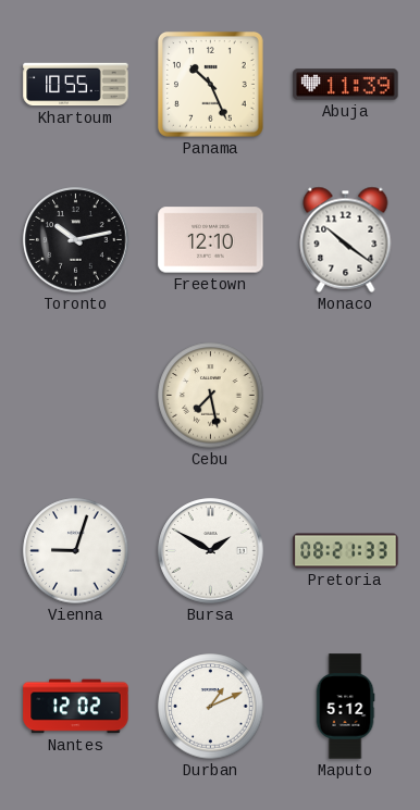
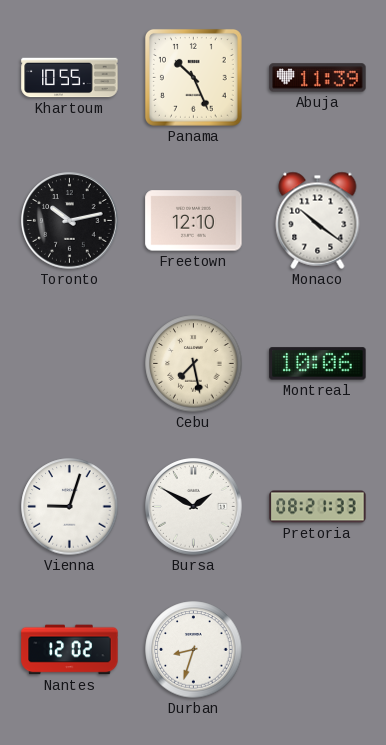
Montreal: none -> 10:06 (318, 364)
Durban: 1:11 -> 8:33 (194, 650)
Maputo: 5:12 -> none (345, 707)
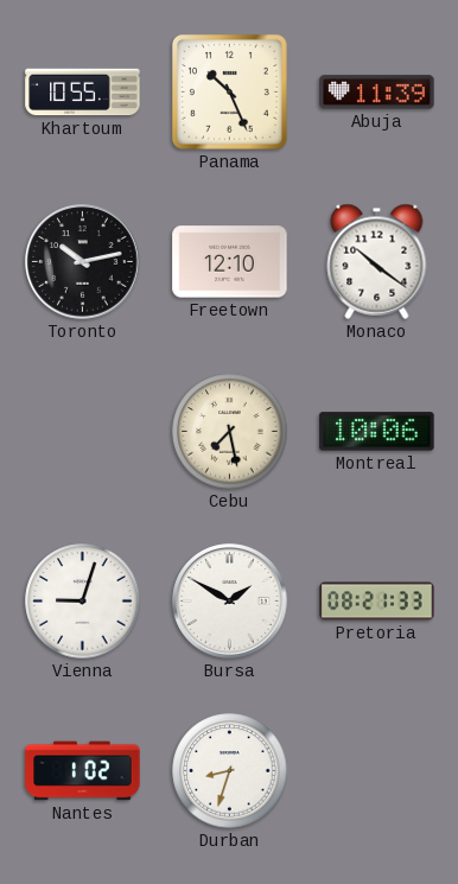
Nantes: 12:02 -> 1:02 (83, 771)
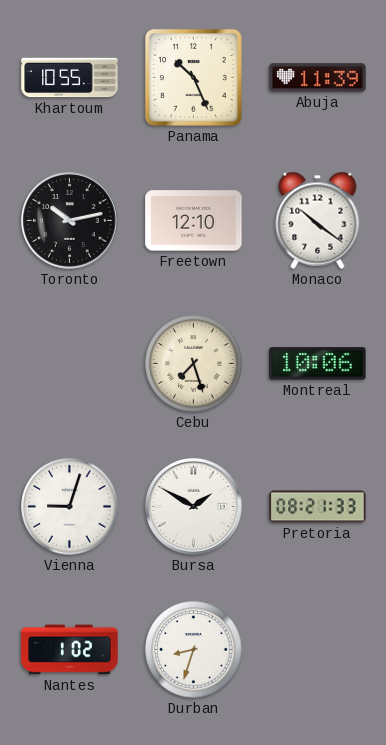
Cebu: 7:28 -> 7:27 (194, 364)
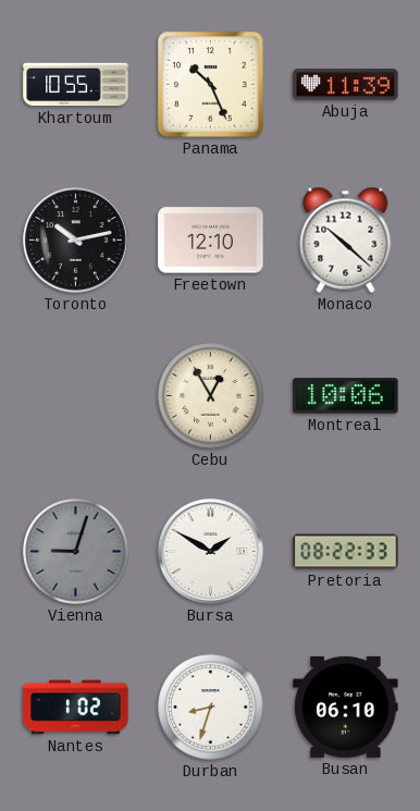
Monaco: 10:21 -> 10:22 (346, 239)
Cebu: 7:27 -> 12:55 (211, 396)
Vienna dial: white -> grey (76, 552)
Pretoria: 08:21 -> 08:22 (346, 552)
Busan: none -> 06:10 (346, 706)
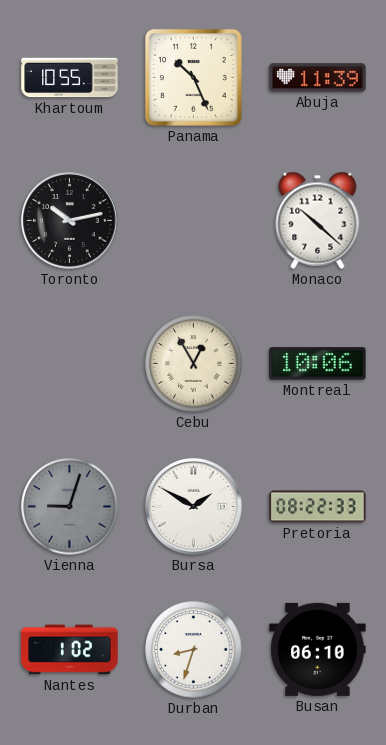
Freetown: 12:10 -> none (211, 241)
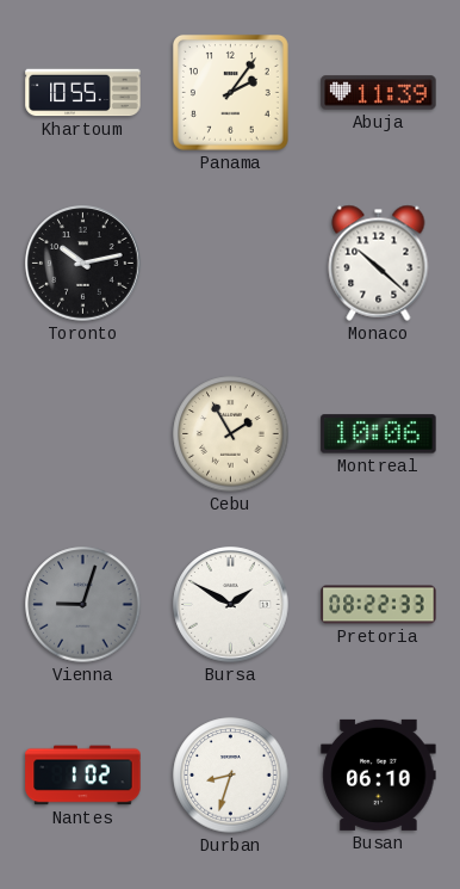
Panama: 10:26 -> 2:06 (231, 93)
Cebu: 12:55 -> 1:55 (231, 434)
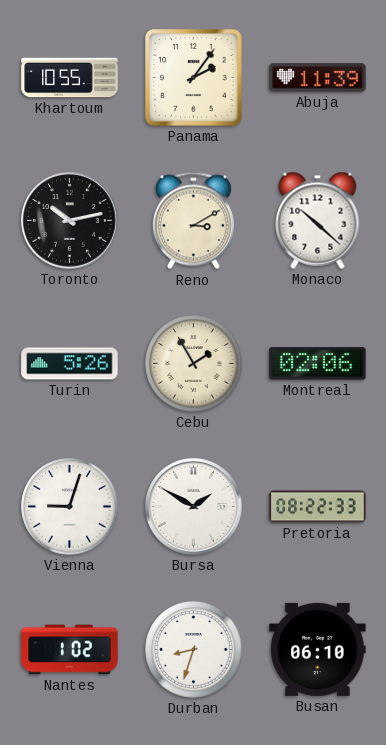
Reno: none -> 3:10 (193, 221)
Turin: none -> 5:26 (70, 364)
Montreal: 10:06 -> 02:06 (318, 364)
Vienna dial: grey -> white (70, 507)
